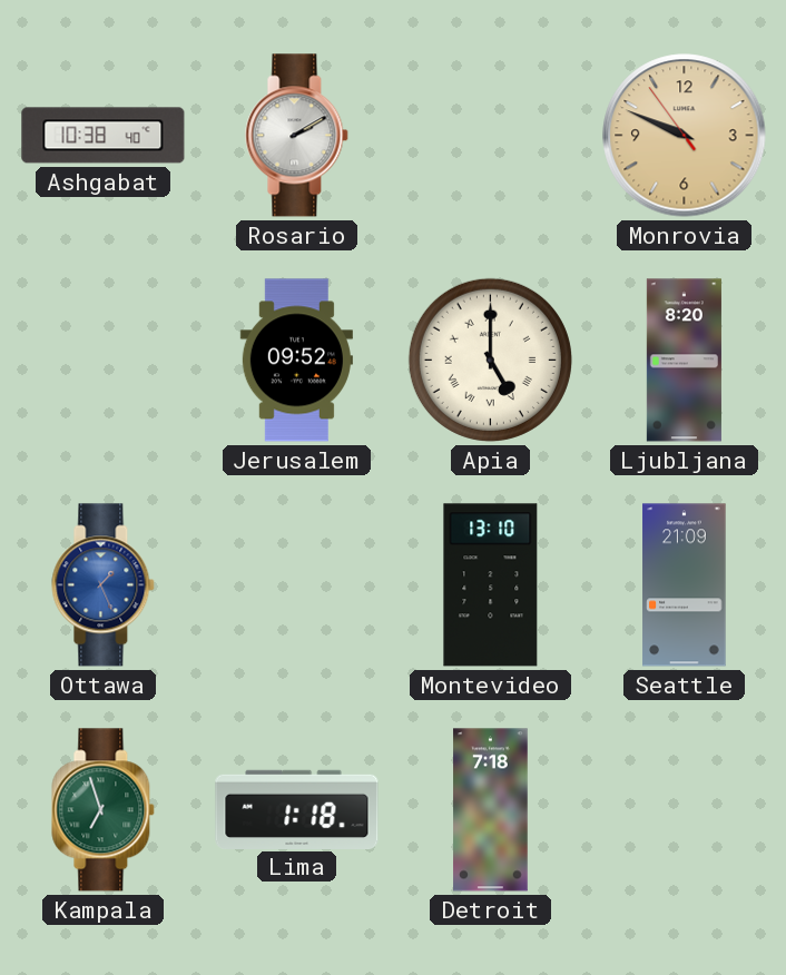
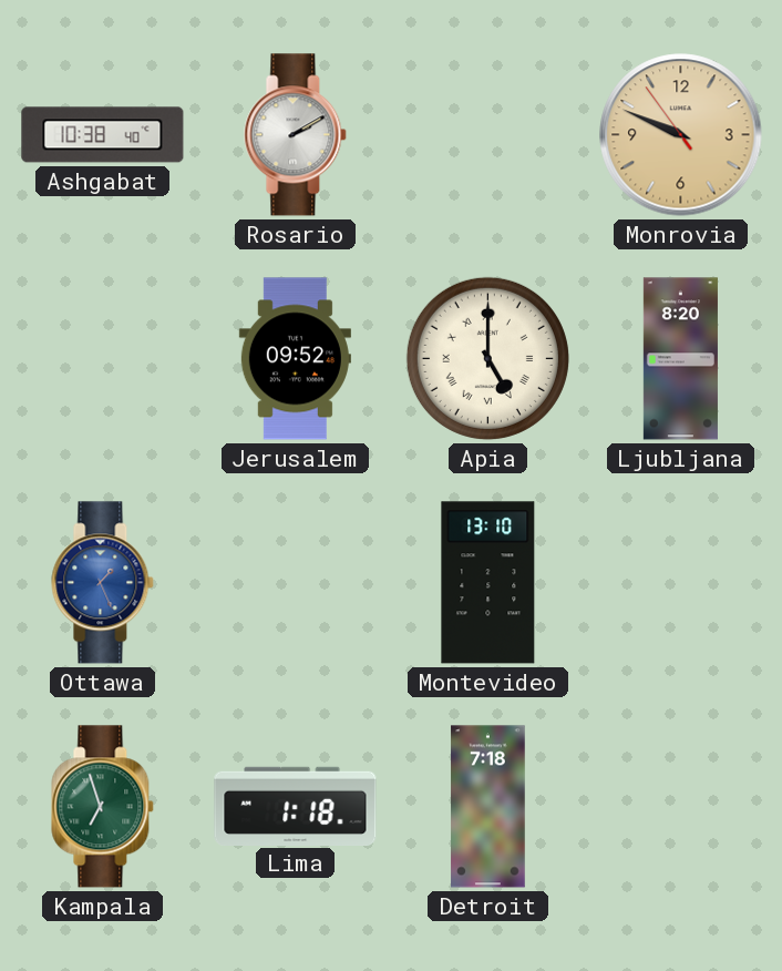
Seattle: 21:09 -> none (685, 585)
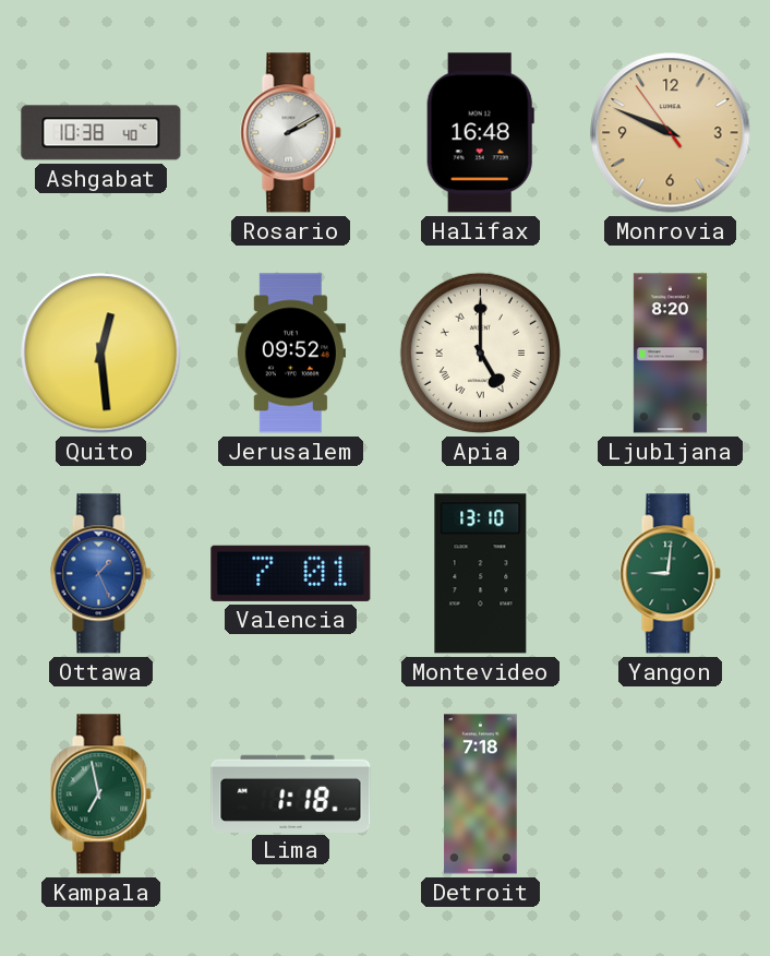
Halifax: none -> 16:48 (480, 133)
Quito: none -> 12:29 (101, 354)
Valencia: none -> 7:01 (291, 573)
Yangon: none -> 9:01 (671, 574)
Kampala: 6:57 -> 6:58 (101, 794)
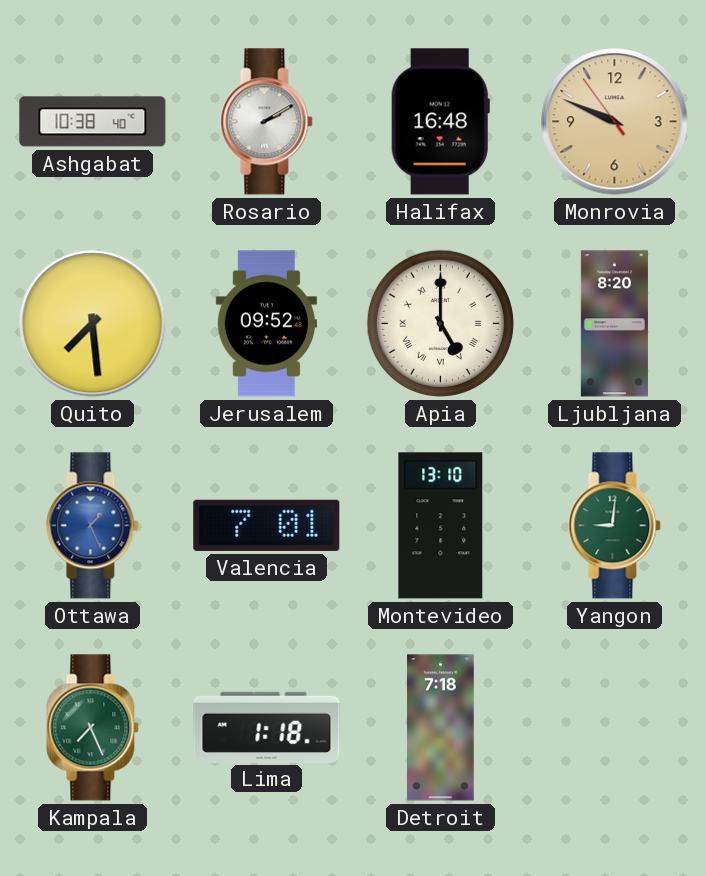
Quito: 12:29 -> 7:29 (93, 324)
Kampala: 6:58 -> 7:26 (93, 728)
